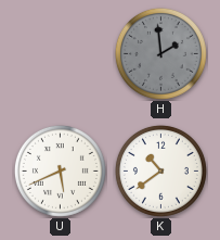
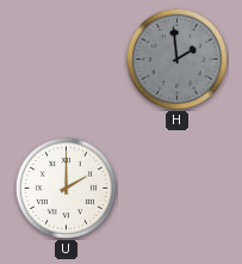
U: 5:41 -> 2:00 (66, 188)
K: 10:39 -> none (160, 170)
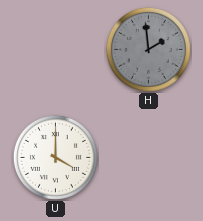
U: 2:00 -> 4:00 (55, 157)
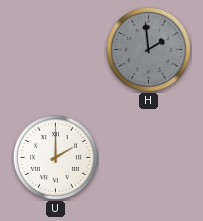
U: 4:00 -> 2:00 (55, 157)
